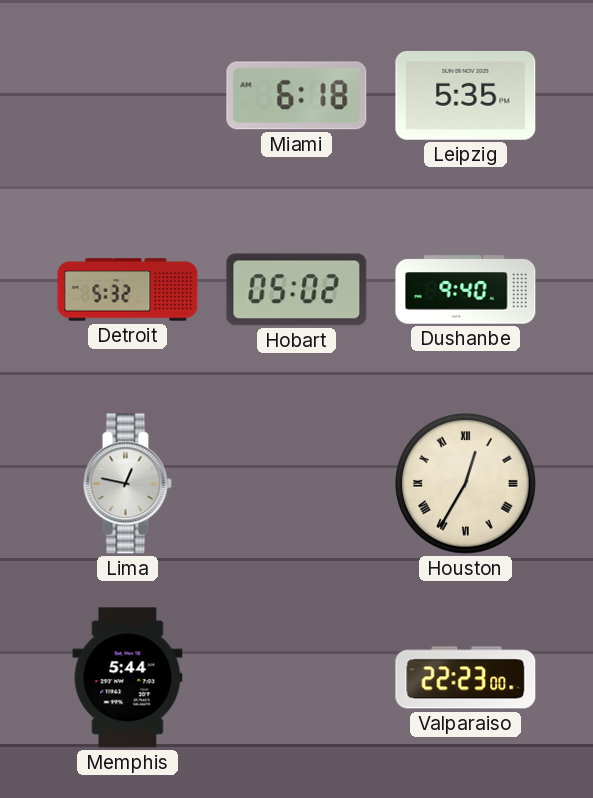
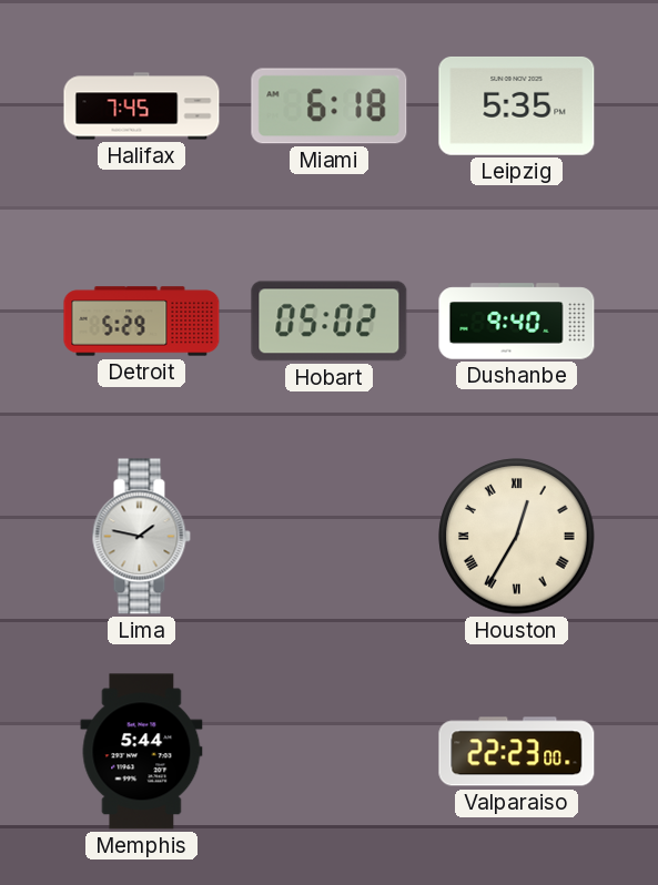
Halifax: none -> 7:45 (142, 106)
Detroit: 5:32 -> 5:29 (142, 322)
Lima: 12:47 -> 1:47 (141, 537)
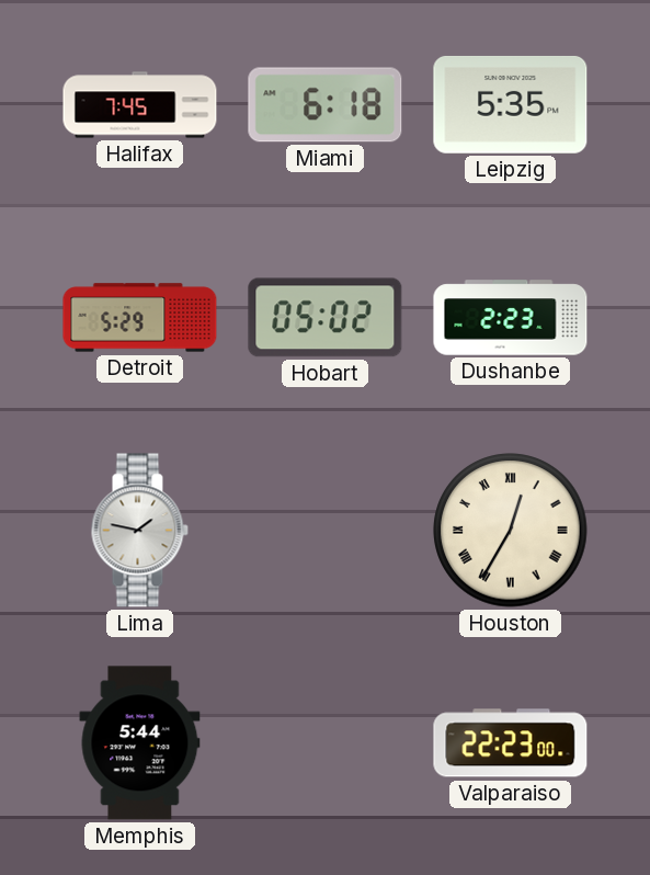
Dushanbe: 9:40 -> 2:23 (511, 318)
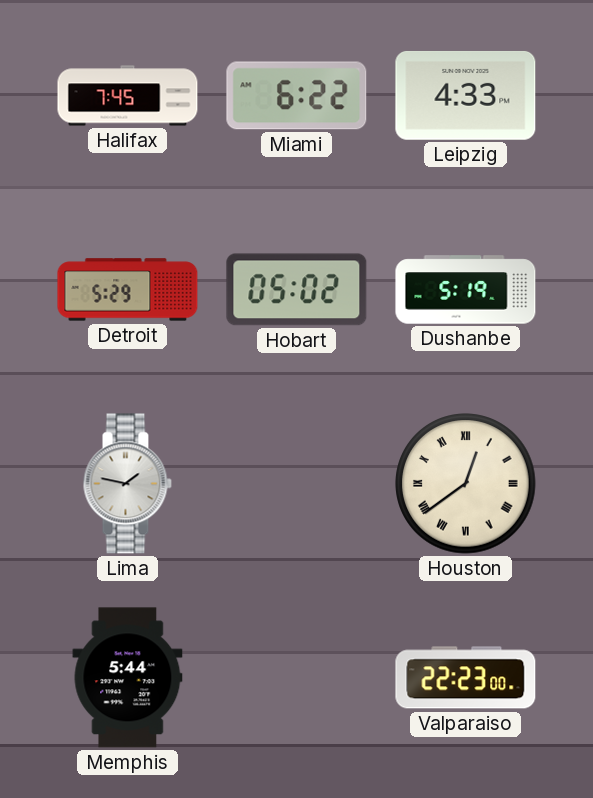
Miami: 6:18 -> 6:22 (297, 96)
Leipzig: 5:35 -> 4:33 (466, 95)
Dushanbe: 2:23 -> 5:19 (466, 290)
Houston: 12:35 -> 12:39 (466, 484)
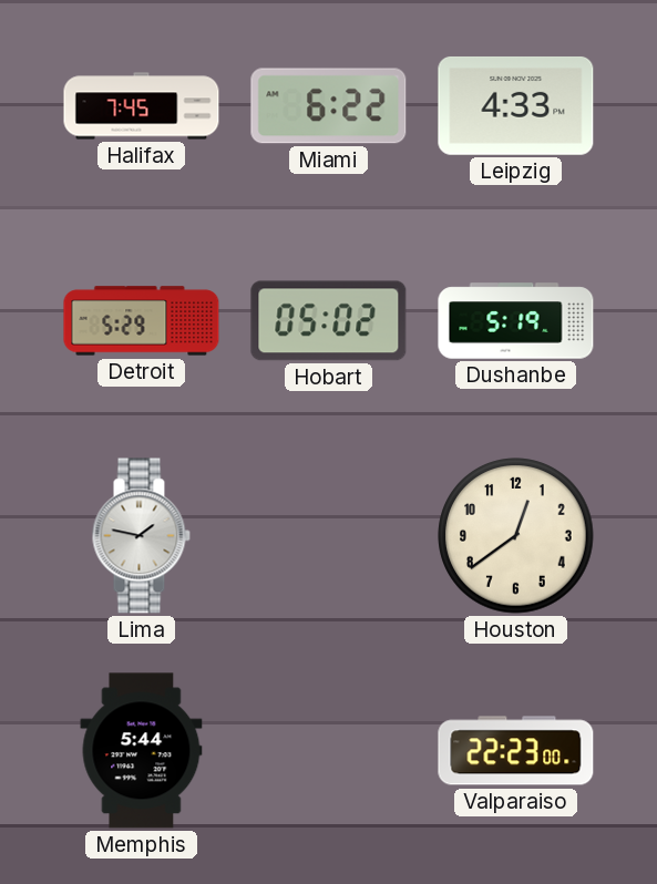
Houston numerals: Roman -> Arabic (516, 536)
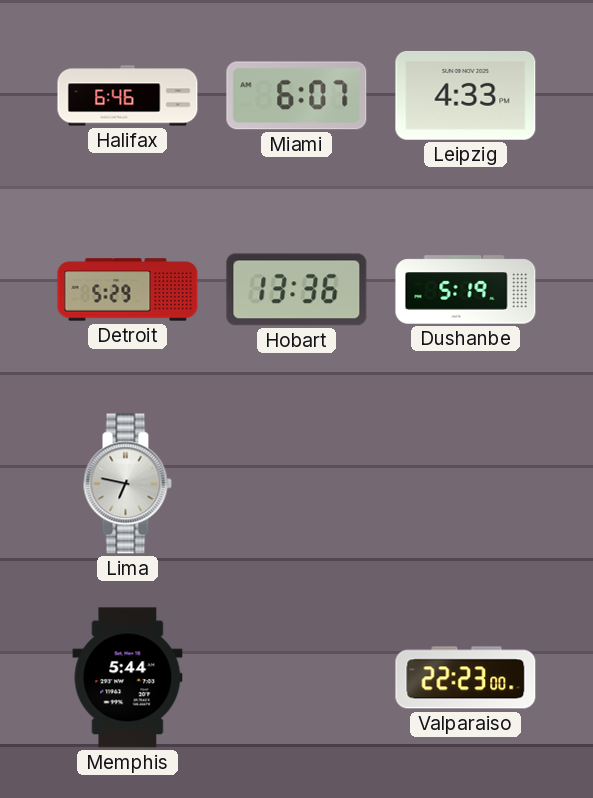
Halifax: 7:45 -> 6:46 (128, 96)
Miami: 6:22 -> 6:07 (297, 96)
Hobart: 05:02 -> 13:36 (297, 290)
Lima: 1:47 -> 6:47 (127, 484)
Houston: 12:39 -> none (516, 536)
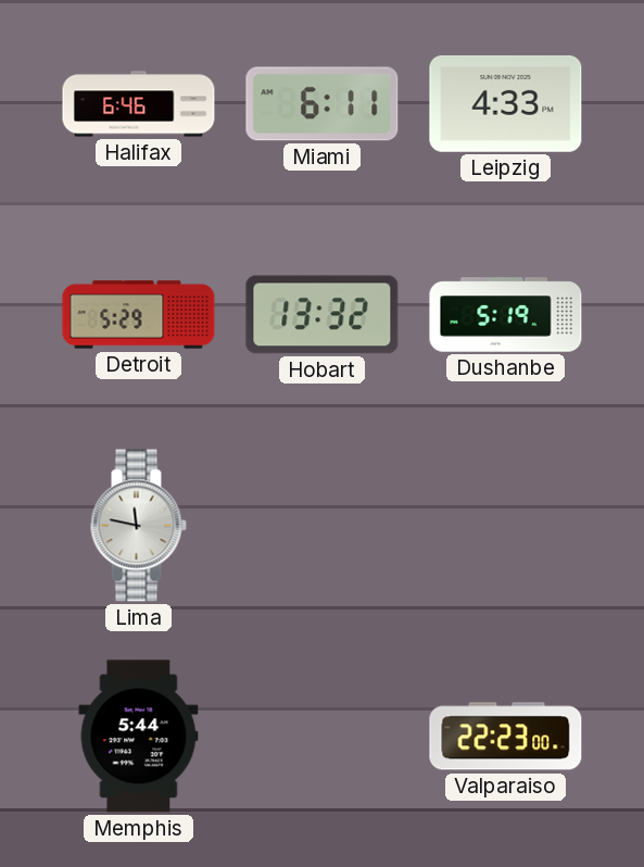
Miami: 6:07 -> 6:11 (323, 104)
Hobart: 13:36 -> 13:32 (323, 315)
Lima: 6:47 -> 11:47 (138, 526)
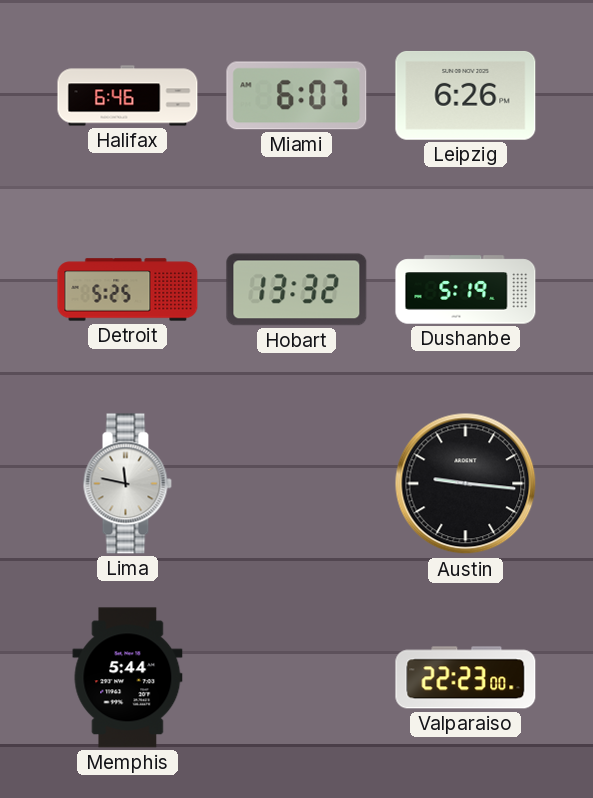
Miami: 6:11 -> 6:07 (297, 96)
Leipzig: 4:33 -> 6:26 (466, 95)
Detroit: 5:29 -> 5:25 (128, 290)
Austin: none -> 9:16 (466, 484)
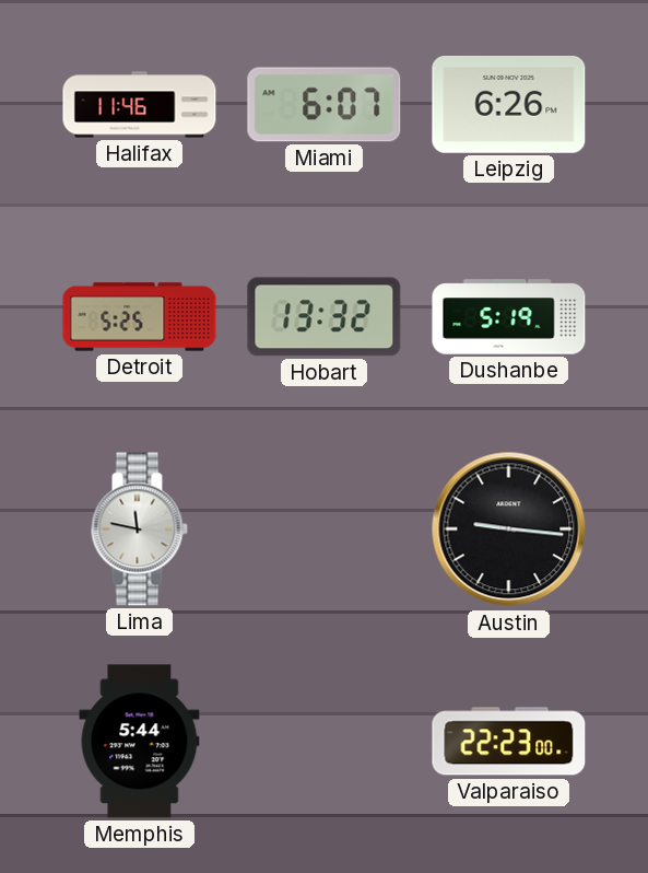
Halifax: 6:46 -> 11:46 (140, 105)
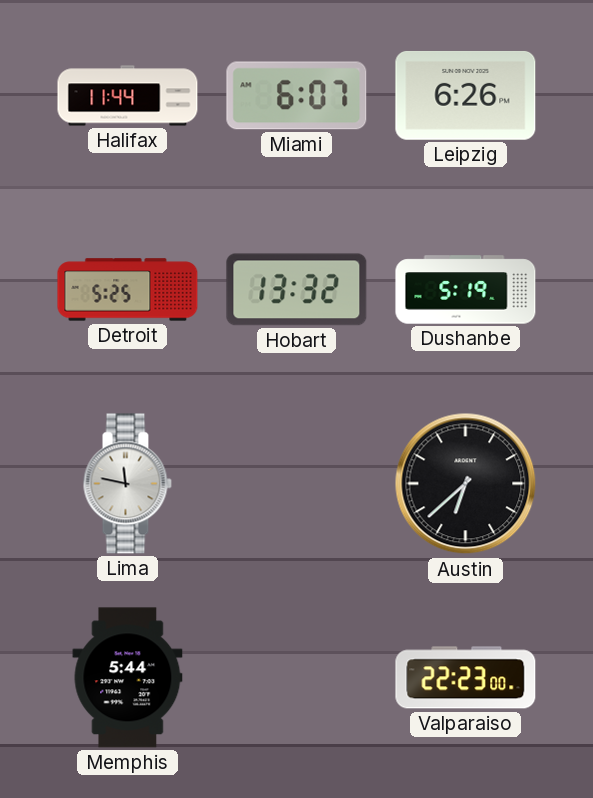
Halifax: 11:46 -> 11:44 (128, 96)
Austin: 9:16 -> 6:38 (466, 484)
